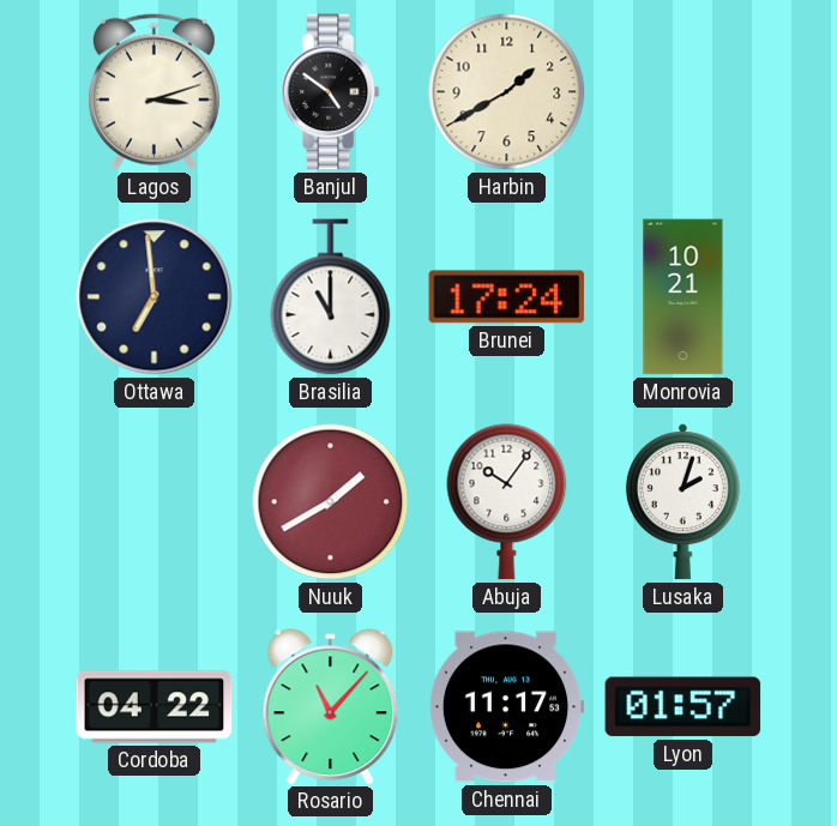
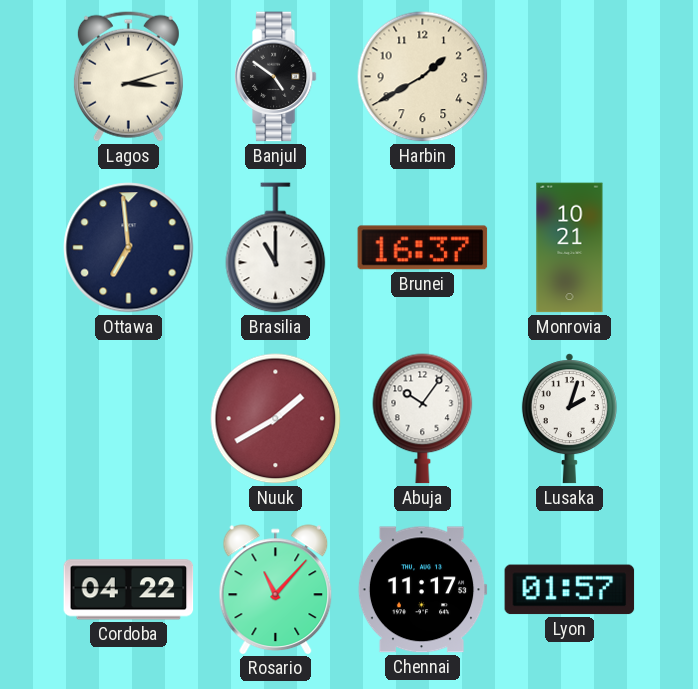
Brunei: 17:24 -> 16:37 (423, 248)
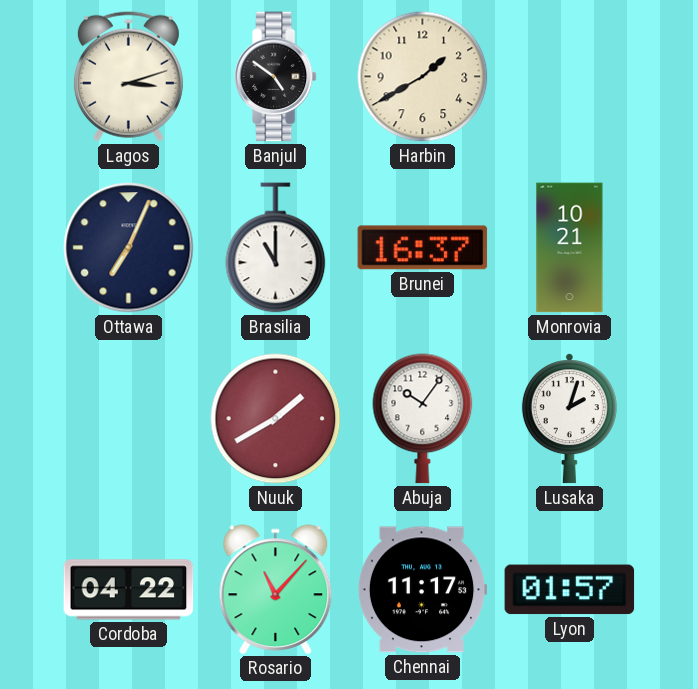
Ottawa: 6:59 -> 7:04 (129, 248)
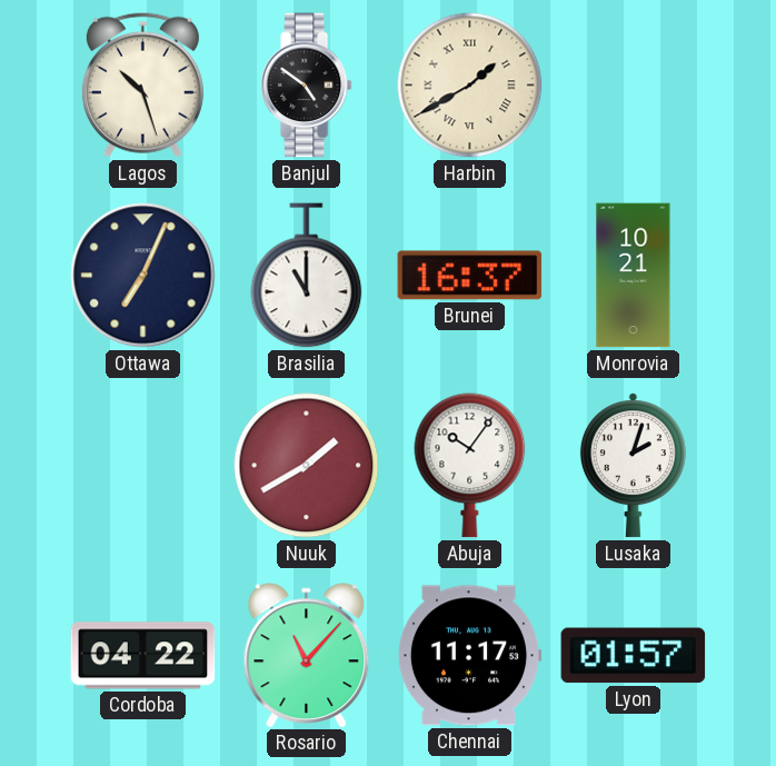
Lagos: 3:12 -> 10:27 (142, 84)
Harbin numerals: Arabic -> Roman (470, 86)
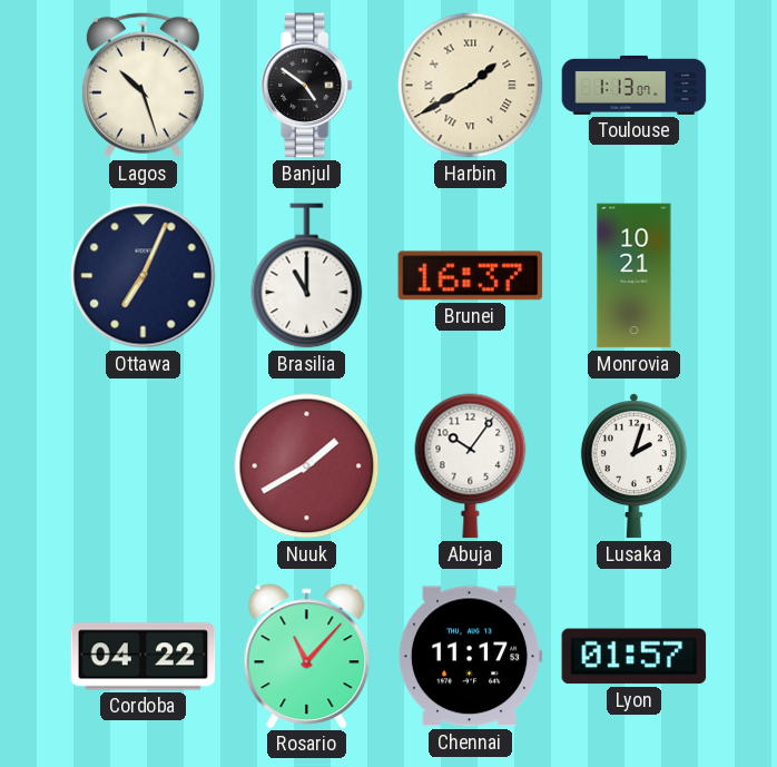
Toulouse: none -> 1:13 (635, 85)
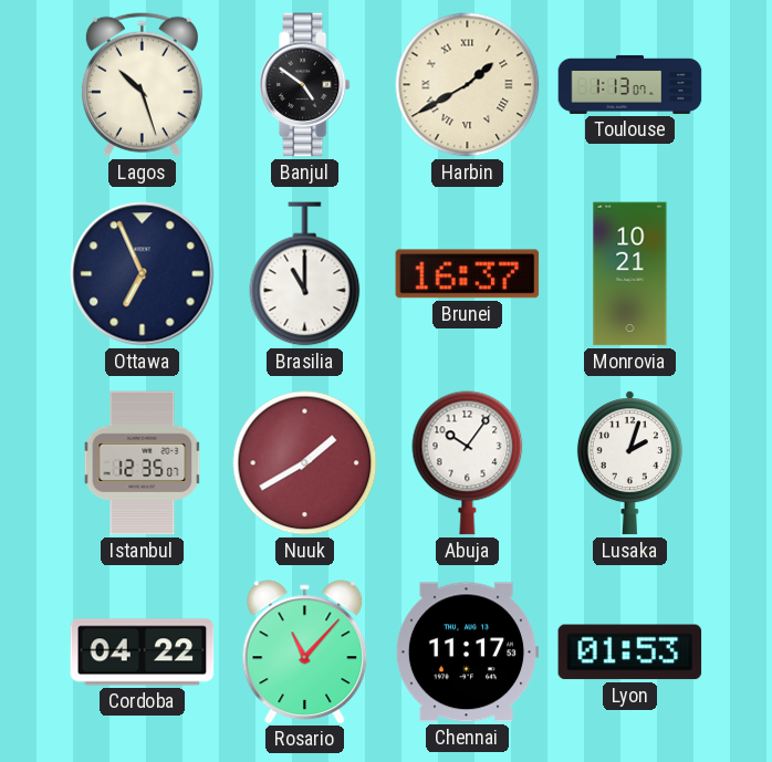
Ottawa: 7:04 -> 6:56 (143, 274)
Istanbul: none -> 12:35 (143, 463)
Lyon: 01:57 -> 01:53 (630, 653)
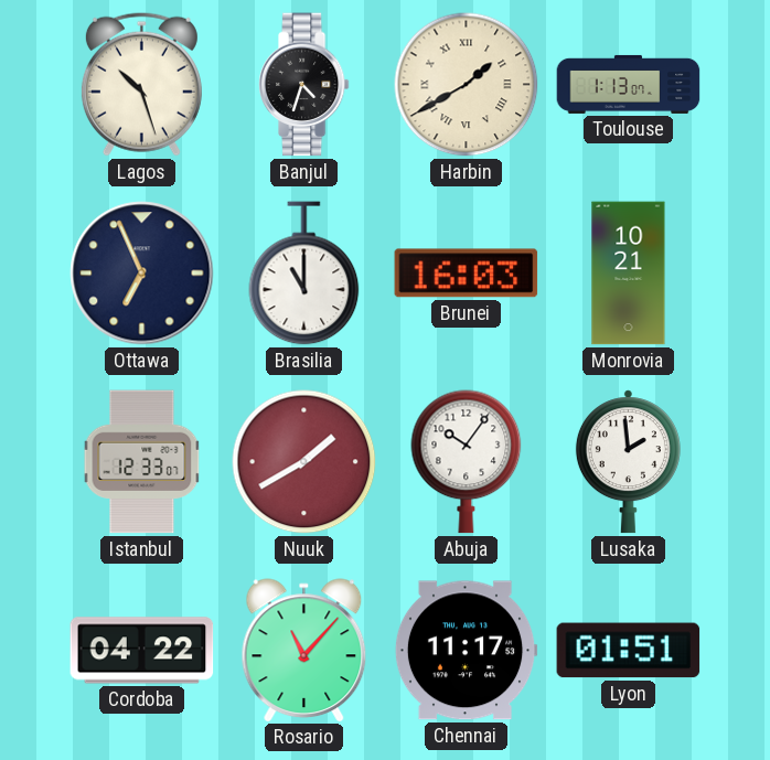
Banjul: 4:51 -> 4:33 (303, 85)
Brunei: 16:37 -> 16:03 (467, 274)
Istanbul: 12:35 -> 12:33 (142, 462)
Lusaka: 2:03 -> 1:59 (628, 462)
Lyon: 01:53 -> 01:51 (629, 651)
